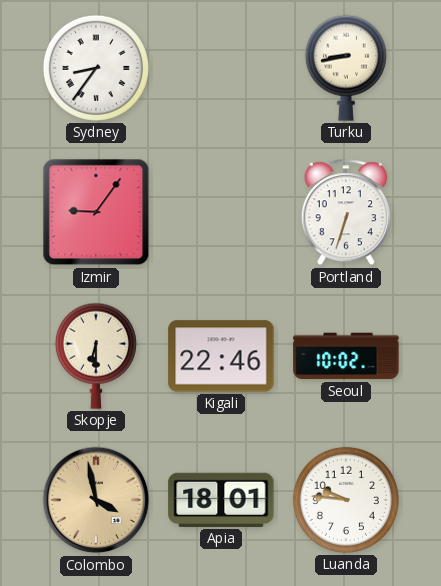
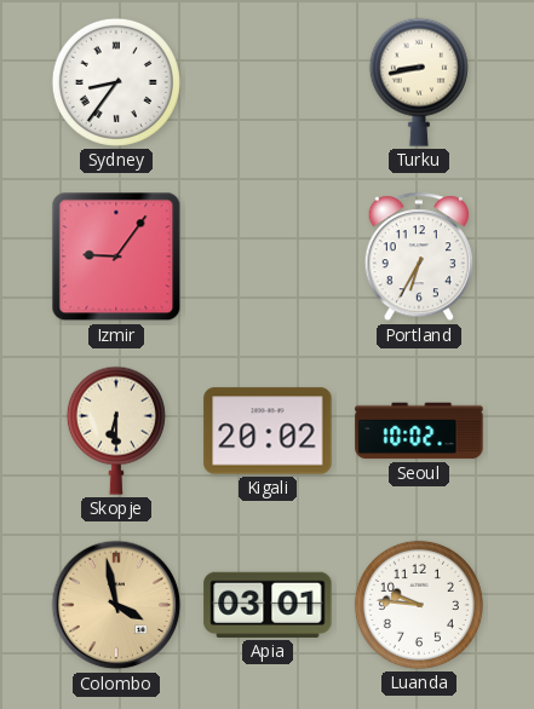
Portland: 6:33 -> 6:35 (418, 258)
Kigali: 22:46 -> 20:02 (268, 431)
Apia: 18:01 -> 03:01 (268, 605)
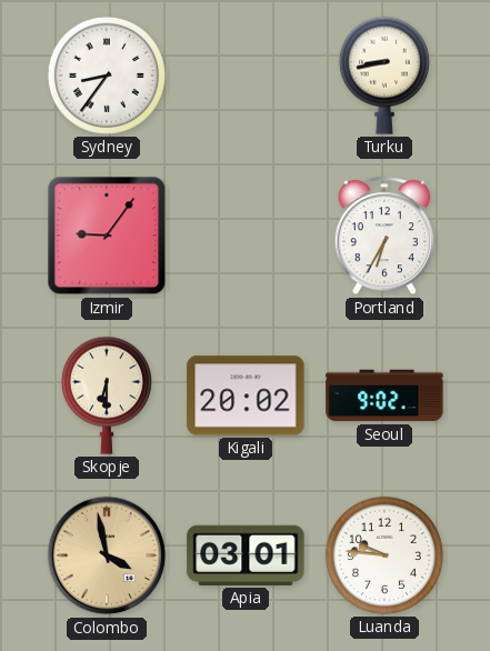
Seoul: 10:02 -> 9:02 (384, 395)
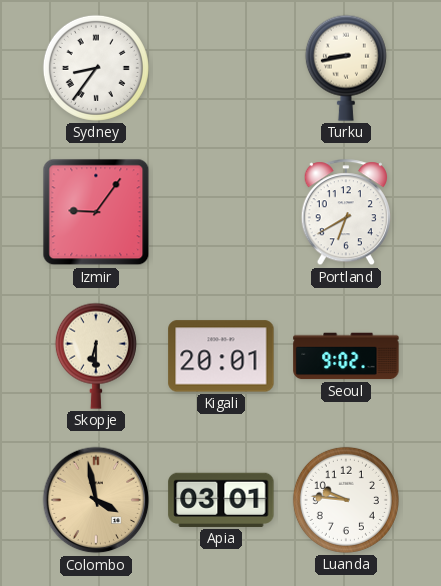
Portland: 6:35 -> 6:40 (345, 213)
Kigali: 20:02 -> 20:01 (221, 356)
